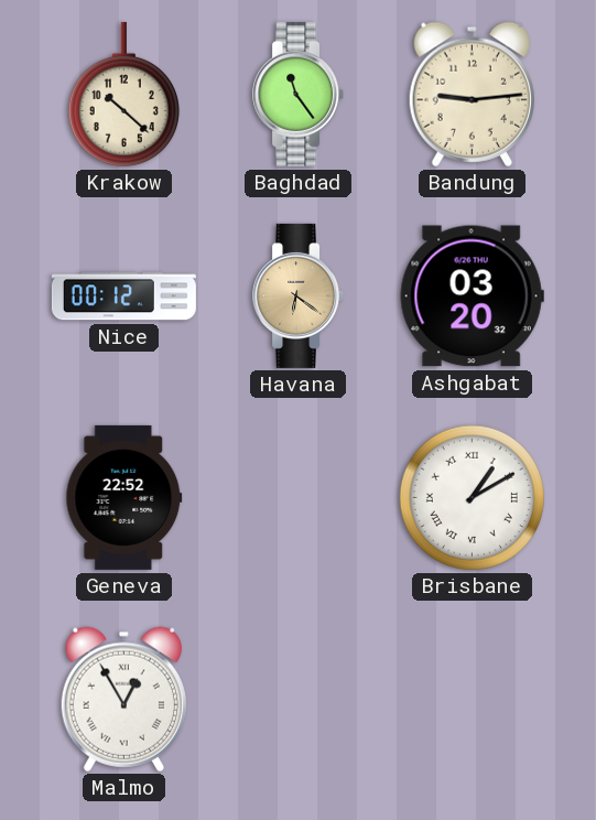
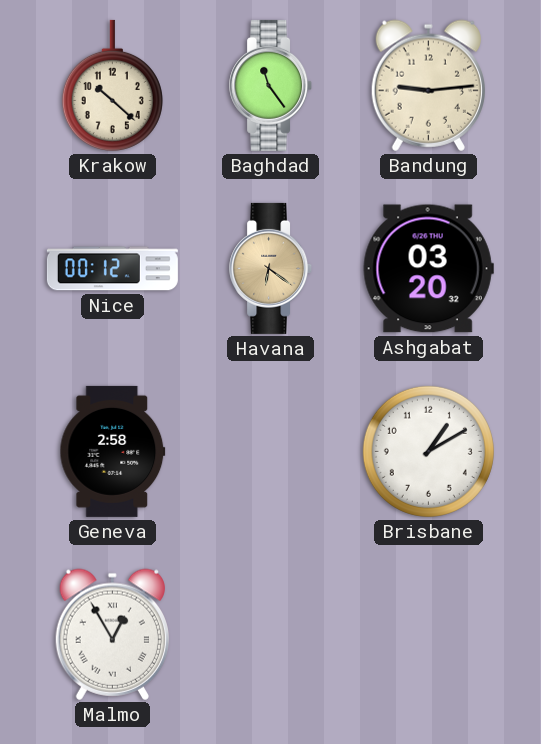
Geneva: 22:52 -> 2:58 (113, 451)
Brisbane numerals: Roman -> Arabic (428, 451)
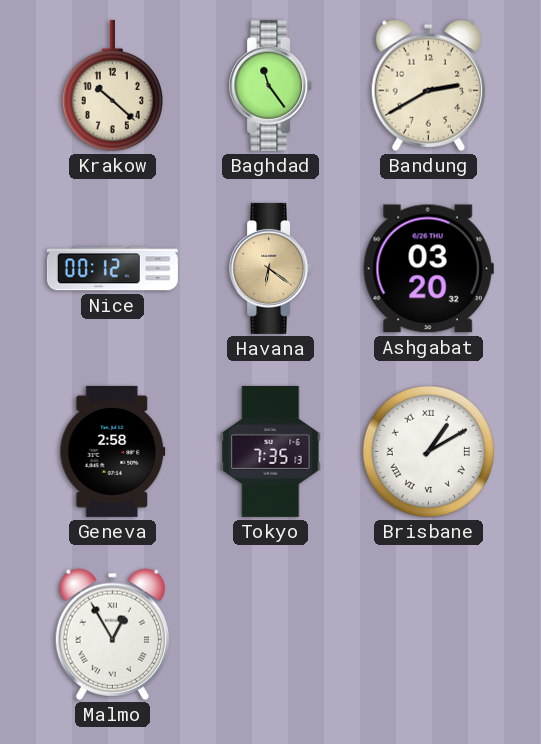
Bandung: 9:14 -> 2:40 (428, 85)
Tokyo: none -> 7:35 (271, 451)
Brisbane numerals: Arabic -> Roman (428, 451)
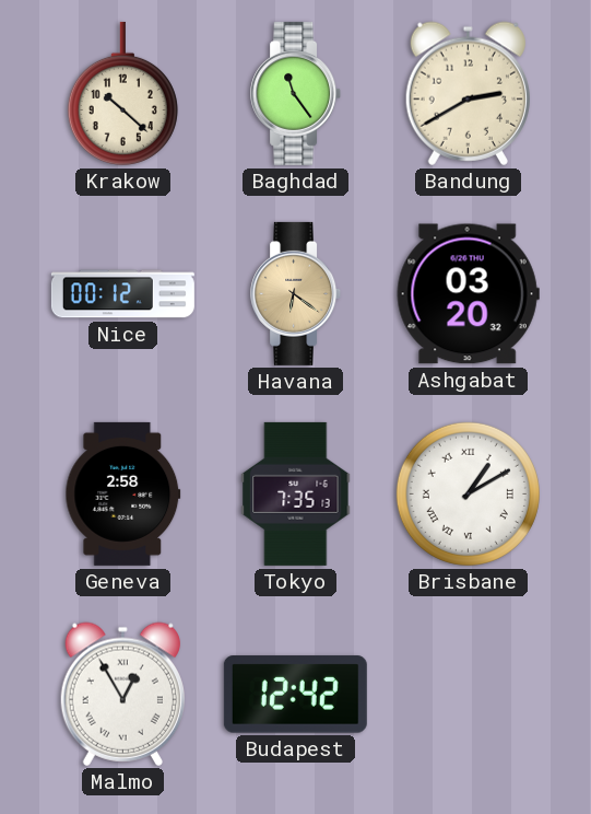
Budapest: none -> 12:42 (295, 695)
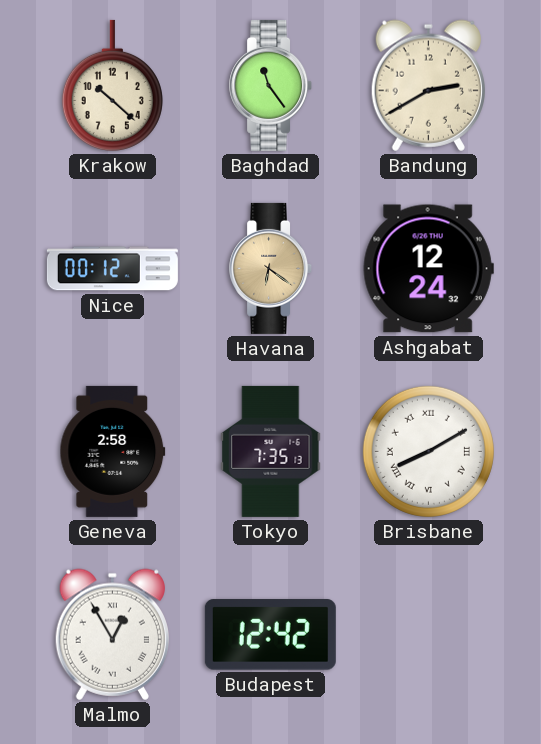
Ashgabat: 03:20 -> 12:24 (428, 269)
Brisbane: 1:10 -> 8:10 (428, 451)
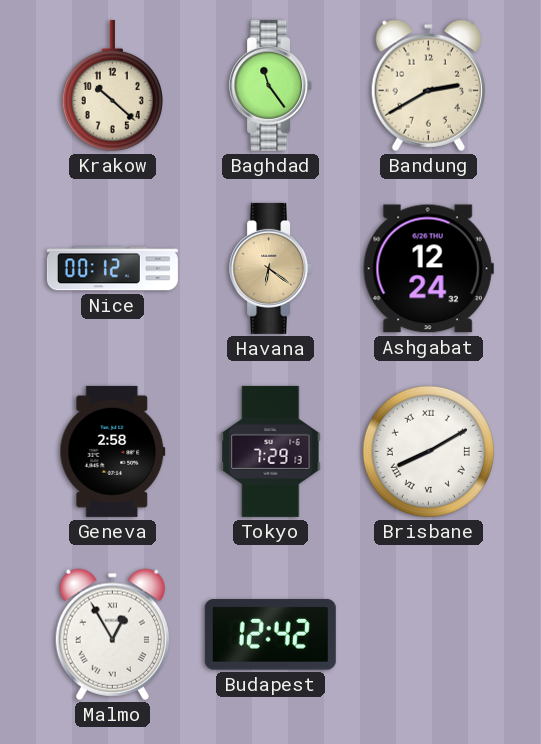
Tokyo: 7:35 -> 7:29 (271, 451)
